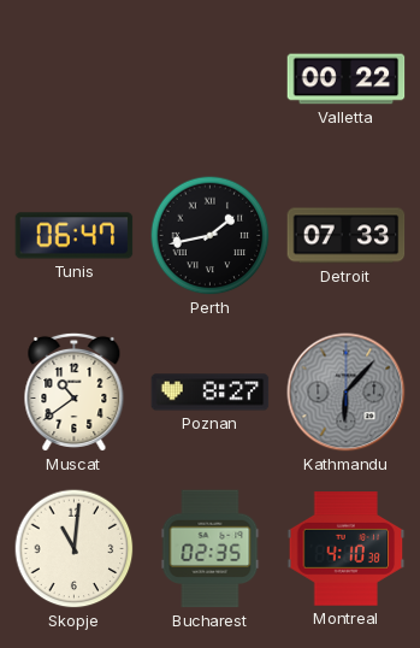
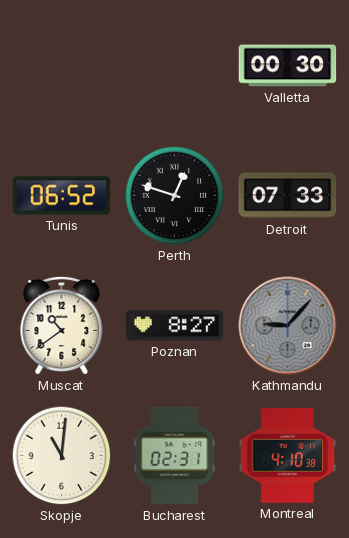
Valletta: 00:22 -> 00:30 (288, 66)
Tunis: 06:47 -> 06:52 (62, 196)
Perth: 1:43 -> 12:48 (175, 196)
Kathmandu: 6:07 -> 9:07 (288, 326)
Bucharest: 02:35 -> 02:31 (175, 456)
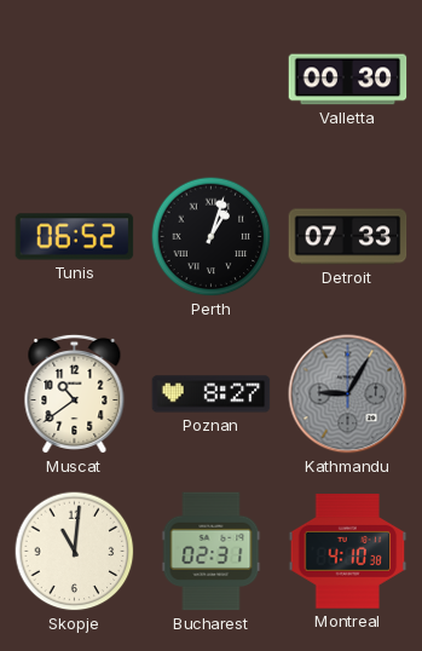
Perth: 12:48 -> 1:03 (212, 237)
Kathmandu: 9:07 -> 9:05 (348, 394)
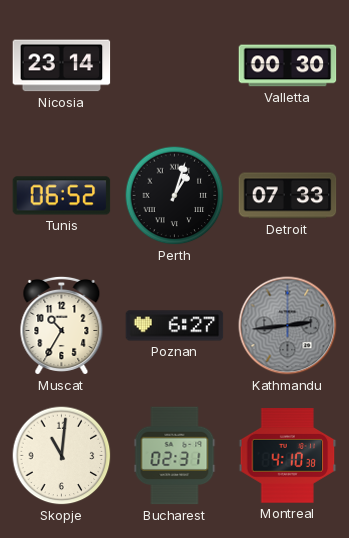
Nicosia: none -> 23:14 (62, 66)
Muscat: 10:39 -> 10:35 (62, 325)
Poznan: 8:27 -> 6:27 (175, 326)
Kathmandu: 9:05 -> 2:44 (288, 326)
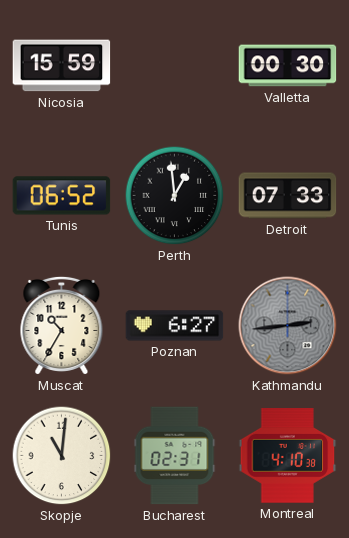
Nicosia: 23:14 -> 15:59 (62, 66)
Perth: 1:03 -> 12:59 (175, 196)
